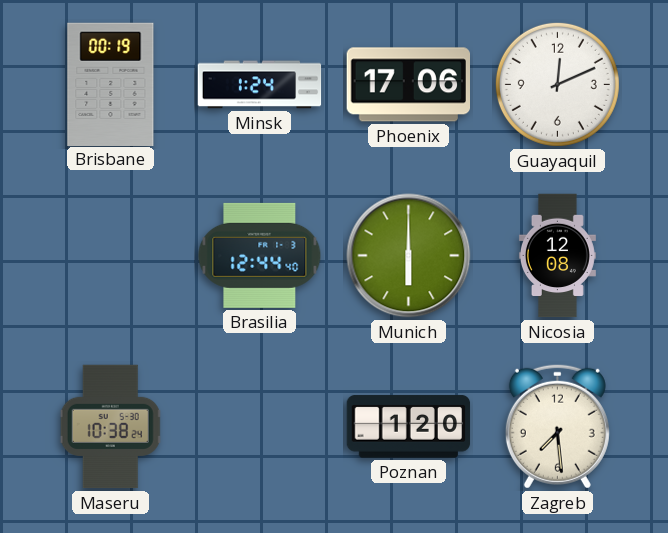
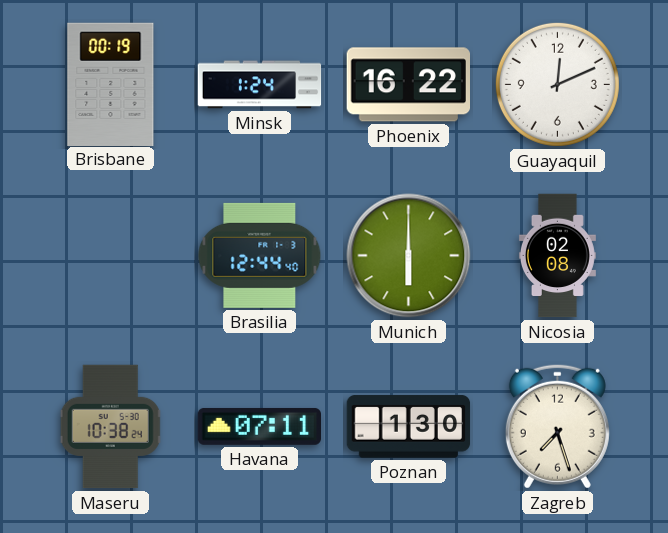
Phoenix: 17:06 -> 16:22 (408, 85)
Nicosia: 12:08 -> 02:08 (557, 256)
Havana: none -> 07:11 (259, 426)
Poznan: 1:20 -> 1:30 (409, 427)
Zagreb: 7:29 -> 7:27 (557, 426)
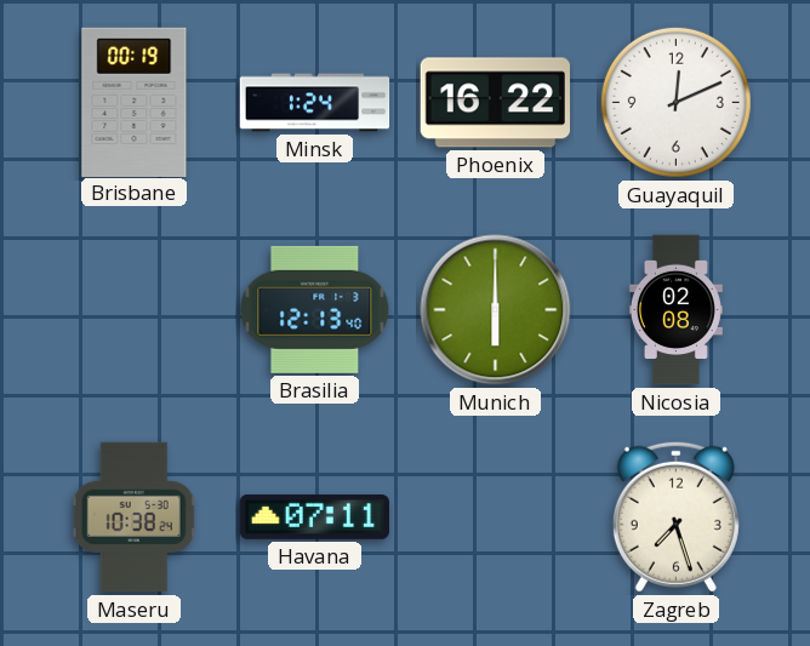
Brasilia: 12:44 -> 12:13 (315, 309)
Poznan: 1:30 -> none (409, 427)
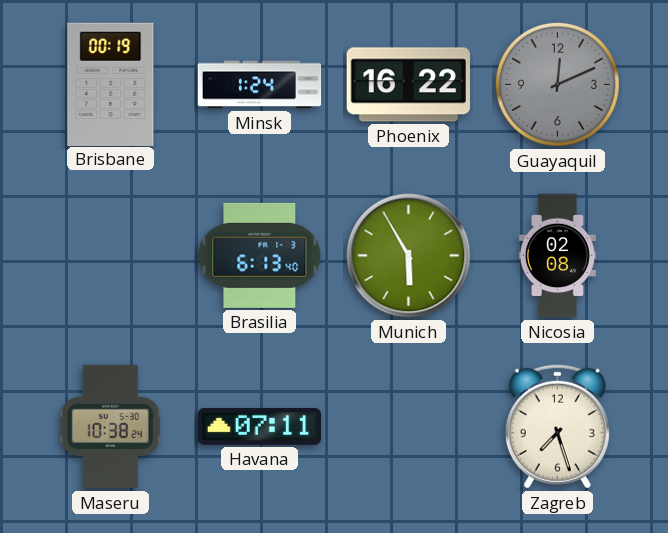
Guayaquil dial: white -> grey (557, 84)
Brasilia: 12:13 -> 6:13 (260, 255)
Munich: 6:00 -> 5:55 (409, 256)
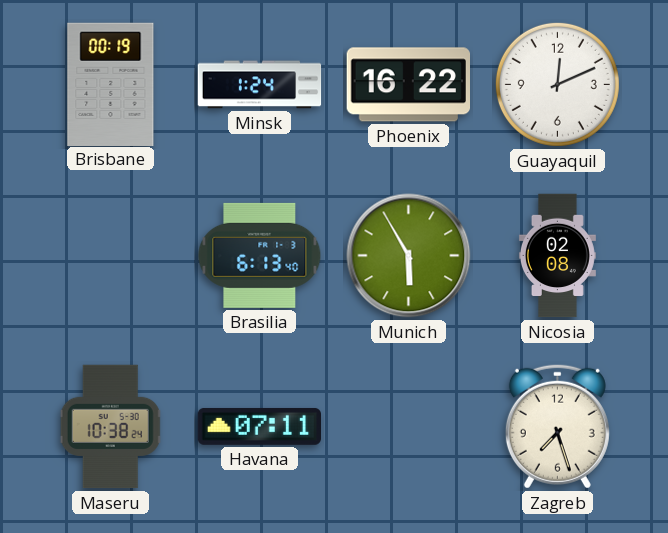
Guayaquil dial: grey -> white (557, 84)
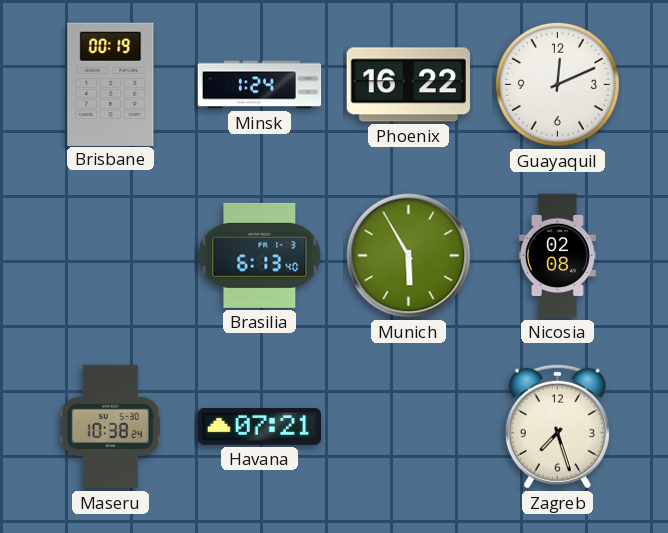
Havana: 07:11 -> 07:21 (259, 426)
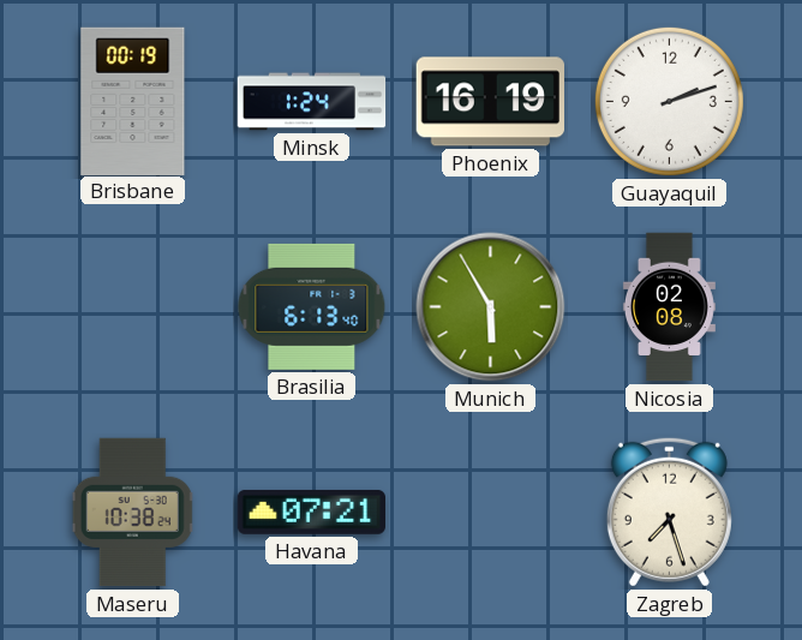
Phoenix: 16:22 -> 16:19 (490, 102)
Guayaquil: 12:11 -> 2:12 (669, 101)
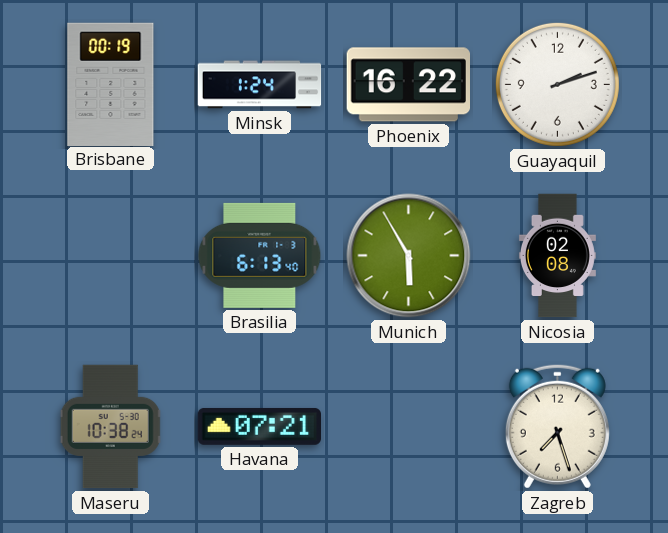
Phoenix: 16:19 -> 16:22 (408, 85)
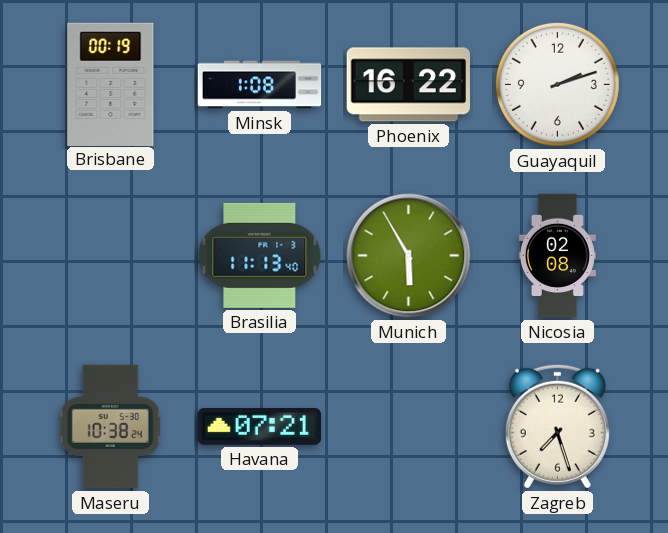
Minsk: 1:24 -> 1:08 (260, 85)
Brasilia: 6:13 -> 11:13 (260, 255)
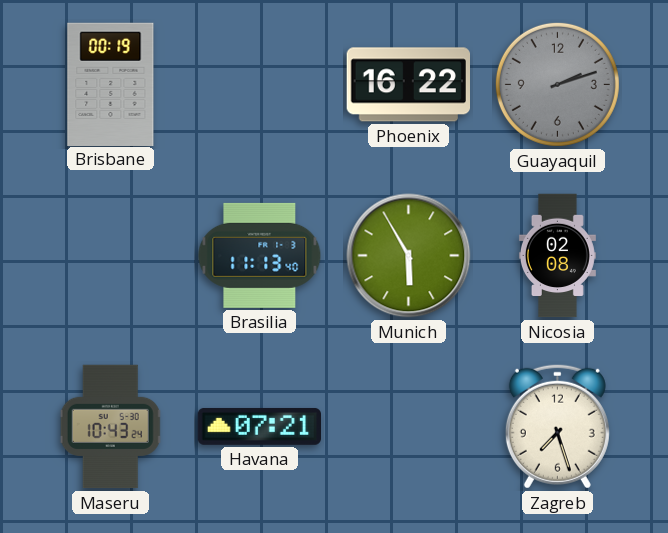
Minsk: 1:08 -> none (260, 85)
Guayaquil dial: white -> grey (557, 84)
Maseru: 10:38 -> 10:43 (111, 427)
